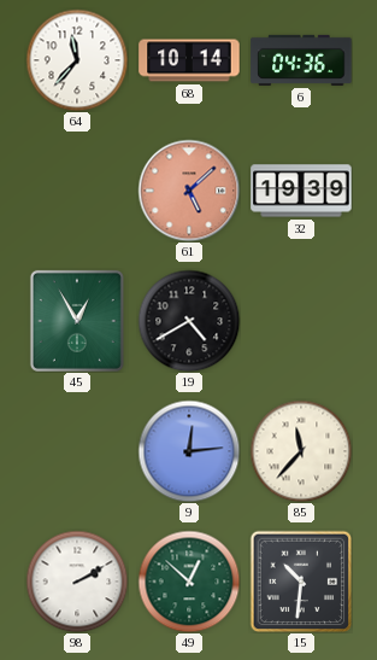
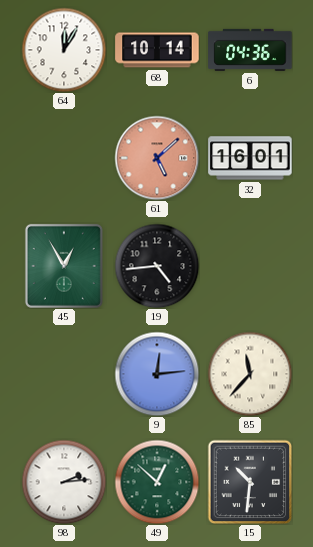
64: 11:37 -> 12:05 (64, 50)
32: 19:39 -> 16:01 (250, 158)
19: 4:40 -> 4:44 (157, 266)
98: 2:10 -> 2:14 (64, 482)
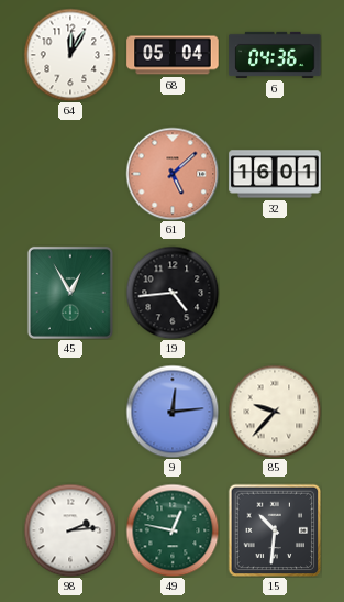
68: 10:14 -> 05:04 (173, 55)
85: 11:37 -> 9:37 (275, 412)
49: 12:52 -> 12:47 (173, 530)
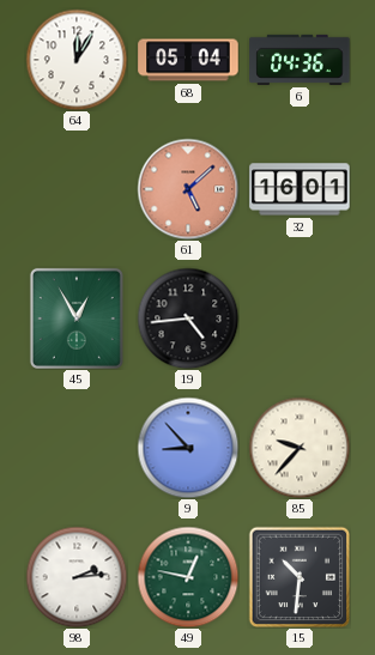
9: 12:14 -> 8:53 (188, 448)
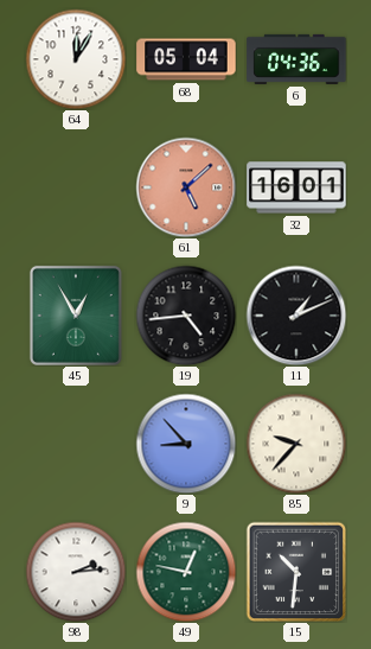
11: none -> 1:11 (296, 316)
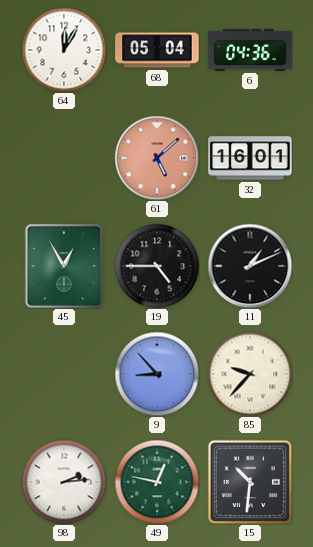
19: 4:44 -> 4:45 (157, 266)
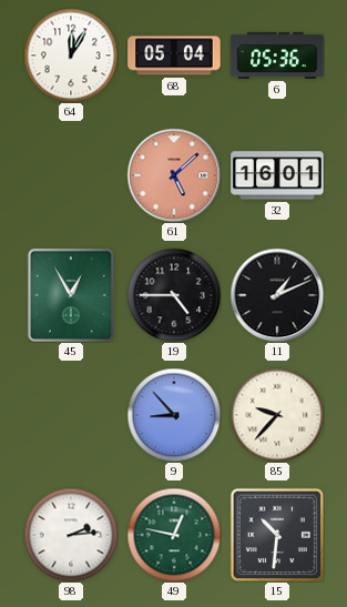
6: 04:36 -> 05:36 (277, 55)
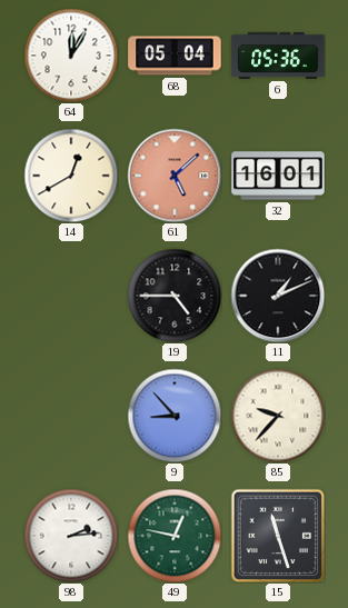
14: none -> 12:40 (71, 176)
45: 12:55 -> none (71, 295)
15: 10:31 -> 11:27 (278, 536)
